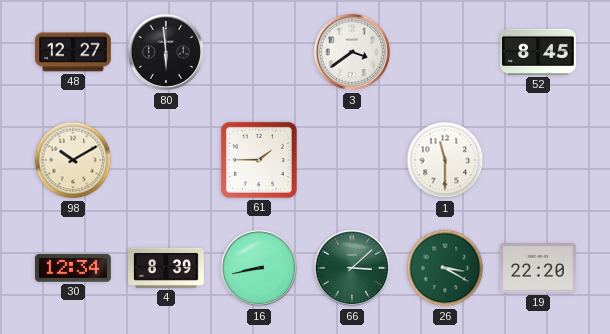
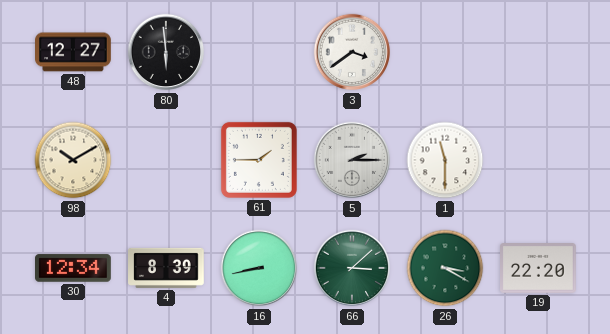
52: 8:45 -> none (539, 52)
5: none -> 2:15 (352, 160)
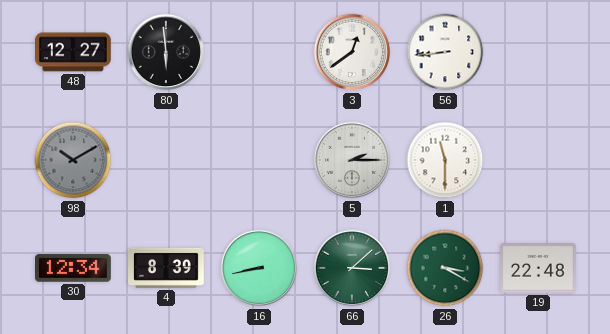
3: 3:39 -> 12:39 (352, 52)
56: none -> 8:44 (445, 52)
98 dial: cream -> grey (73, 160)
61: 1:45 -> none (259, 160)
19: 22:20 -> 22:48 (539, 269)
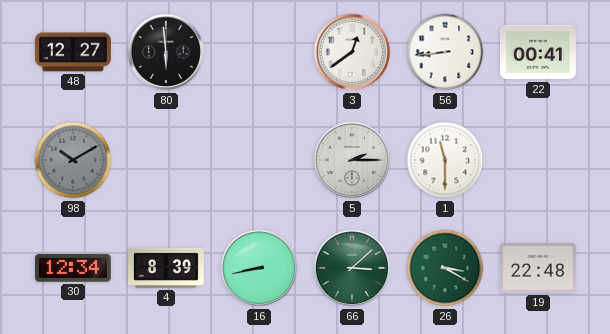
22: none -> 00:41 (538, 52)
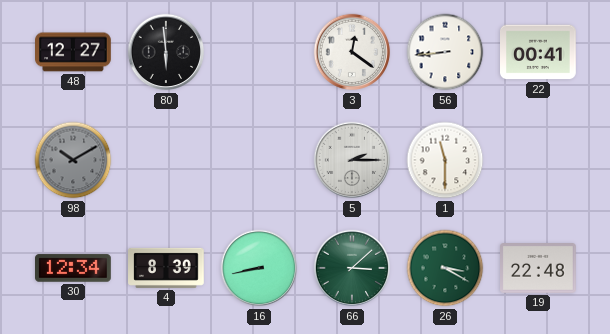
3: 12:39 -> 12:21 (352, 52)
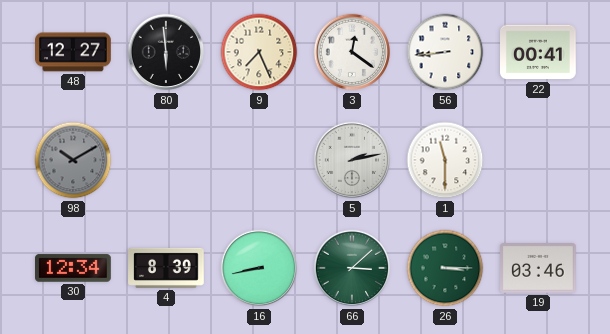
9: none -> 7:26 (259, 52)
5: 2:15 -> 2:13 (352, 160)
26: 3:20 -> 3:15 (445, 268)
19: 22:48 -> 03:46 (539, 269)
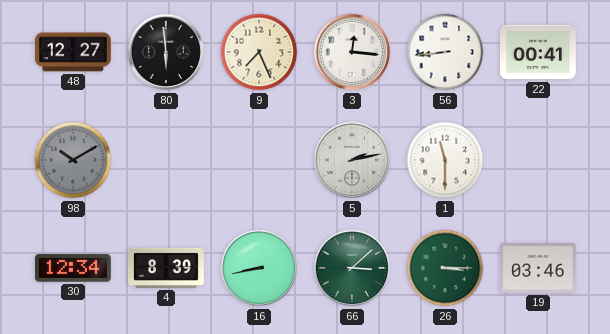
3: 12:21 -> 12:16 (352, 52)
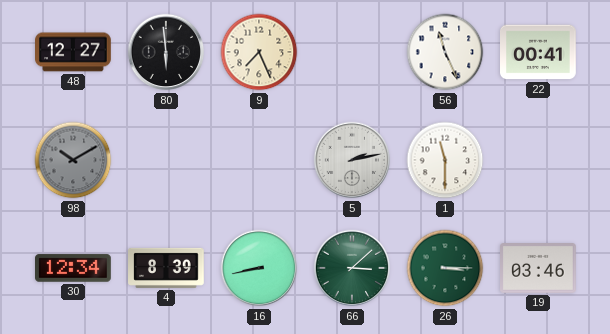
3: 12:16 -> none (352, 52)
56: 8:44 -> 11:26 (445, 52)
